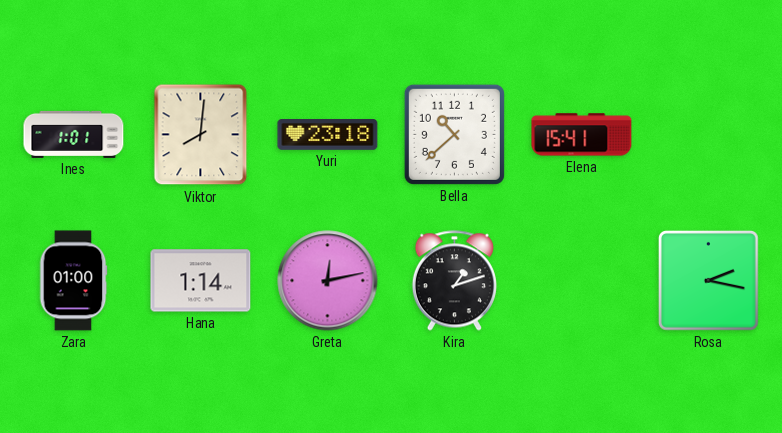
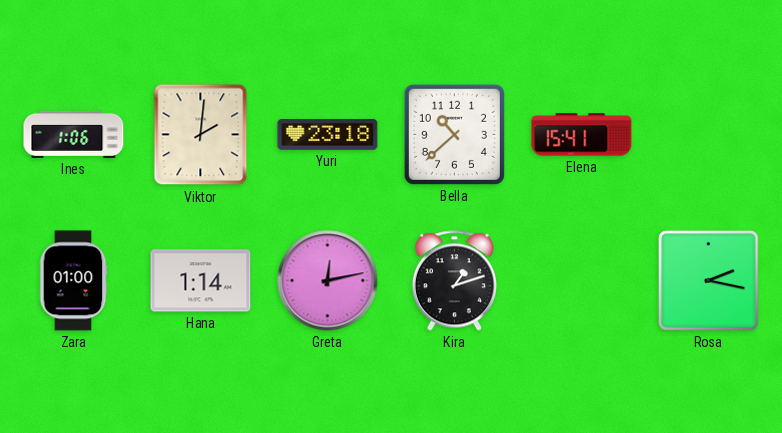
Ines: 1:01 -> 1:06 (74, 134)
Viktor: 8:01 -> 2:01 (201, 135)
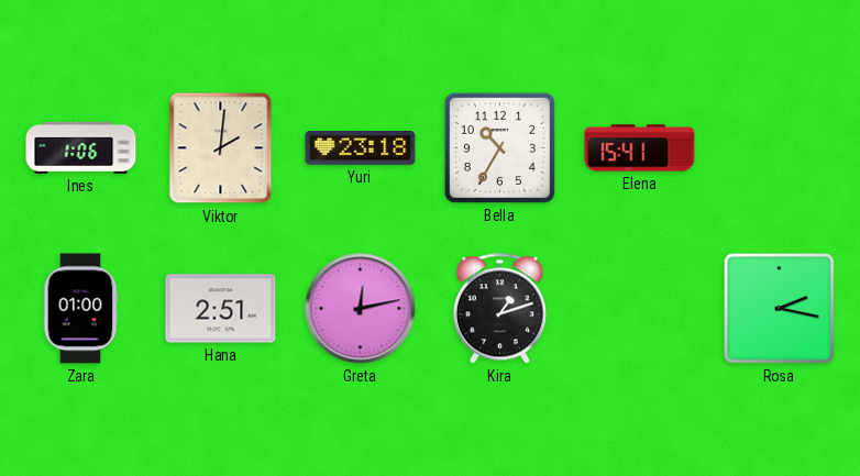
Bella: 10:38 -> 10:35 (499, 147)
Hana: 1:14 -> 2:51 (221, 309)
